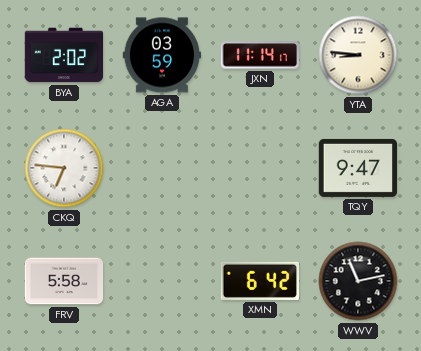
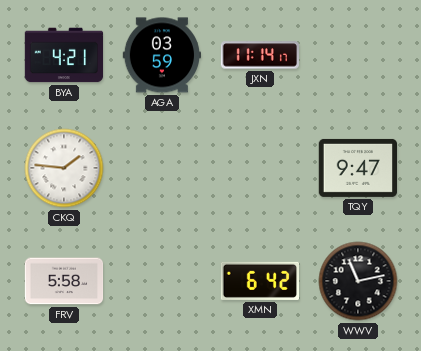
BYA: 2:02 -> 4:21 (64, 55)
YTA: 8:46 -> none (358, 55)
CKQ: 6:46 -> 1:46 (64, 168)
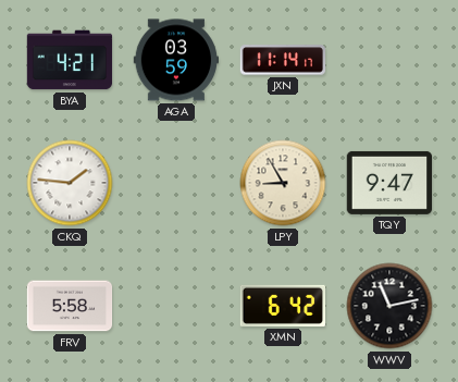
LPY: none -> 8:55 (283, 183)
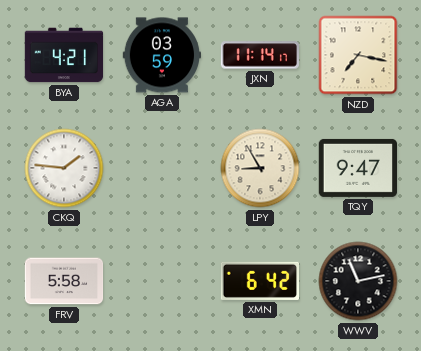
NZD: none -> 7:17 (358, 55)
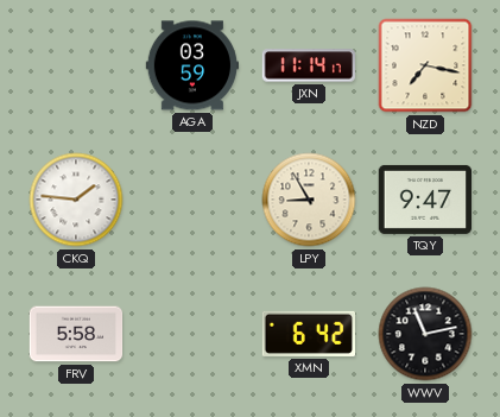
BYA: 4:21 -> none (64, 55)
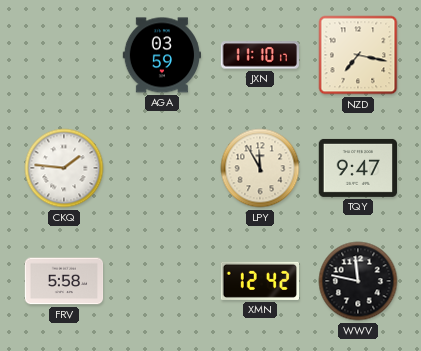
JXN: 11:14 -> 11:10 (259, 55)
LPY: 8:55 -> 11:55 (260, 168)
XMN: 6:42 -> 12:42 (259, 281)
WWV: 11:13 -> 11:47 (358, 281)
